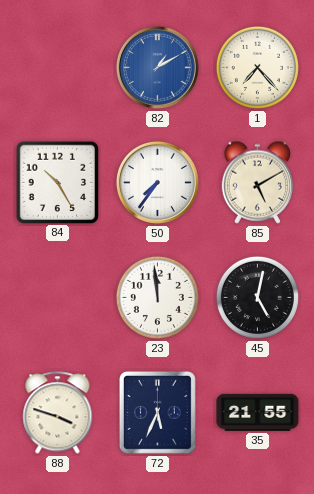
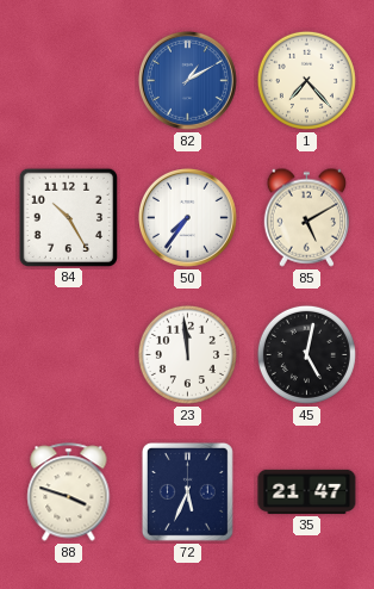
35: 21:55 -> 21:47 (307, 491)
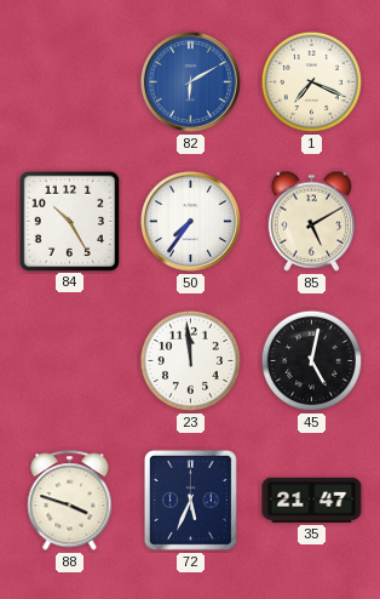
82: 1:10 -> 6:10 (190, 81)
1: 7:23 -> 7:19 (311, 81)
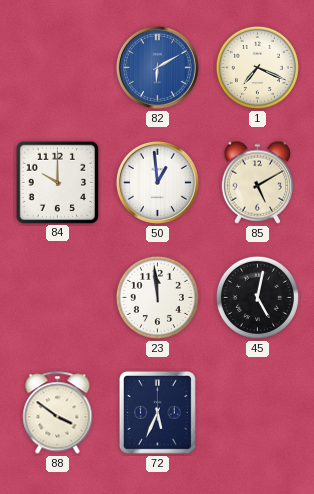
84: 10:25 -> 10:00 (57, 182)
50: 7:36 -> 12:59 (157, 182)
88: 3:48 -> 3:51 (58, 413)
35: 21:47 -> none (312, 500)
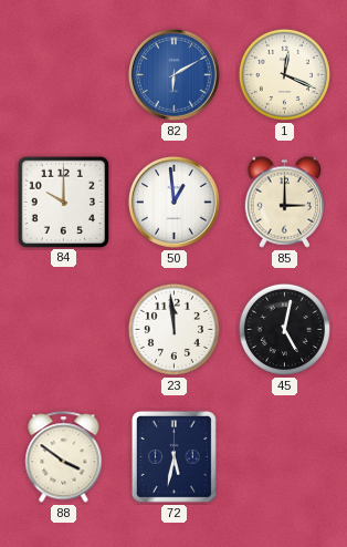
1: 7:19 -> 12:19 (284, 74)
85: 5:10 -> 3:00 (284, 202)
72: 5:34 -> 5:32 (173, 456)
